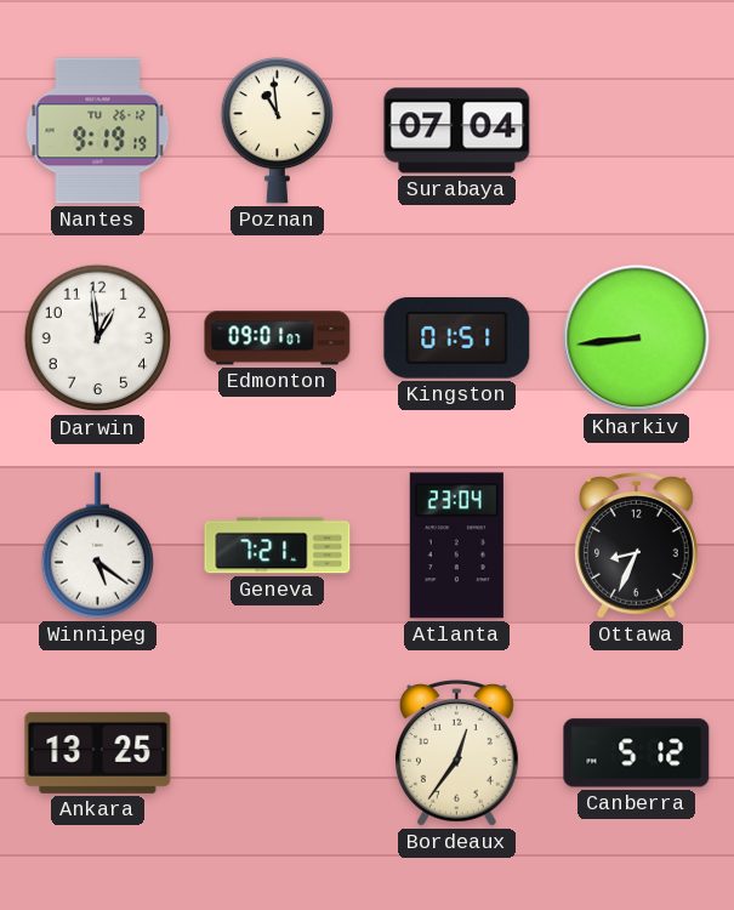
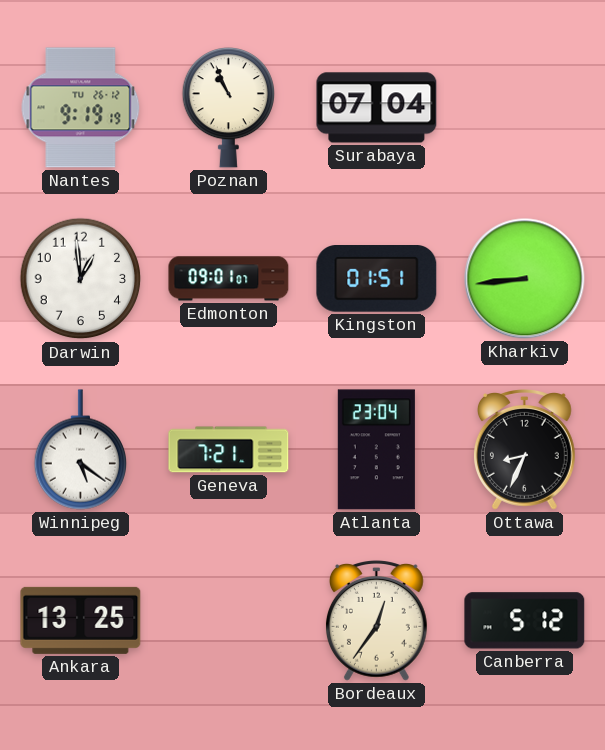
Poznan: 10:59 -> 10:56 (228, 108)
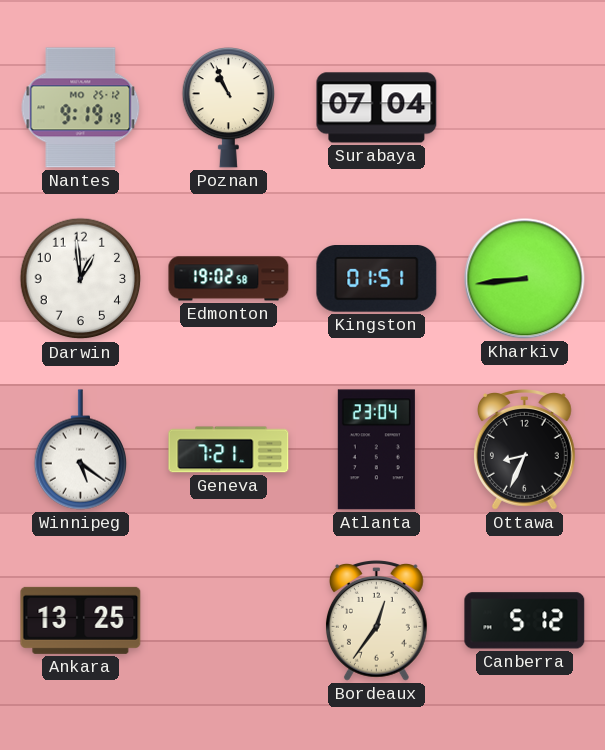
Nantes date: TU 26-12 -> MO 25-12 (81, 108)
Edmonton: 09:01 -> 19:02 (229, 279)
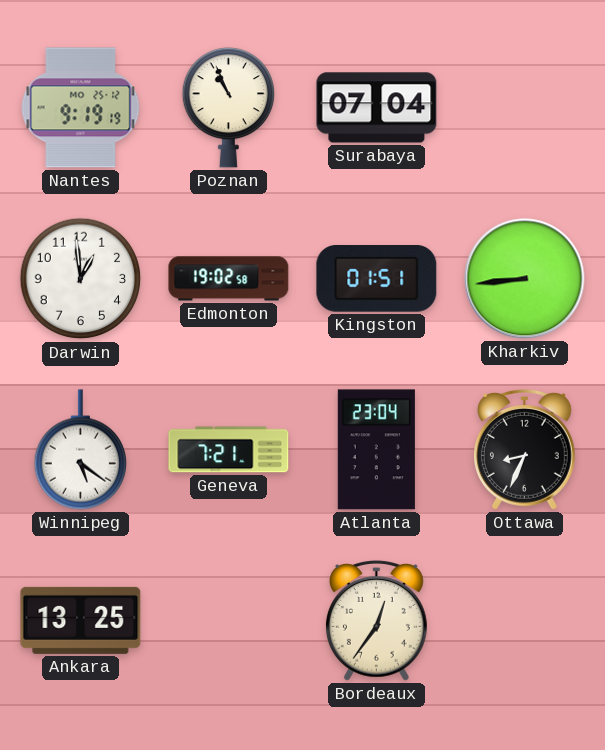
Canberra: 5:12 -> none (525, 621)
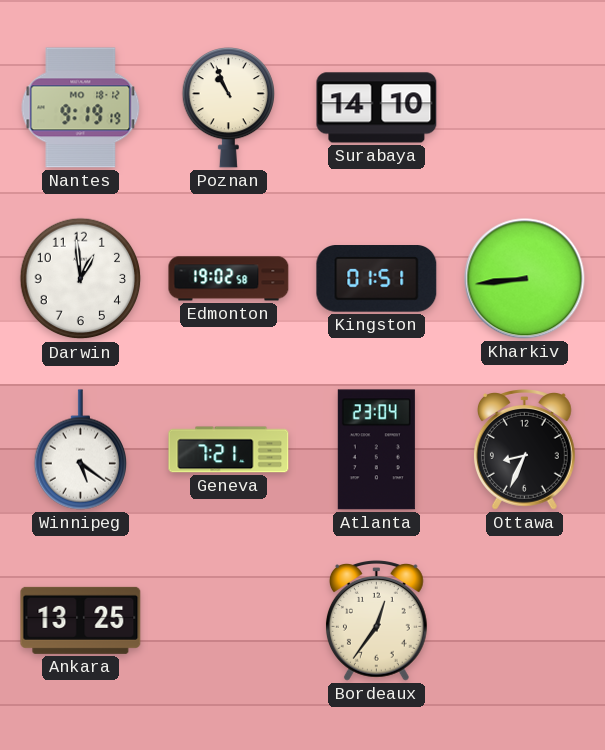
Nantes date: MO 25-12 -> MO 18-12 (81, 108)
Surabaya: 07:04 -> 14:10 (377, 108)
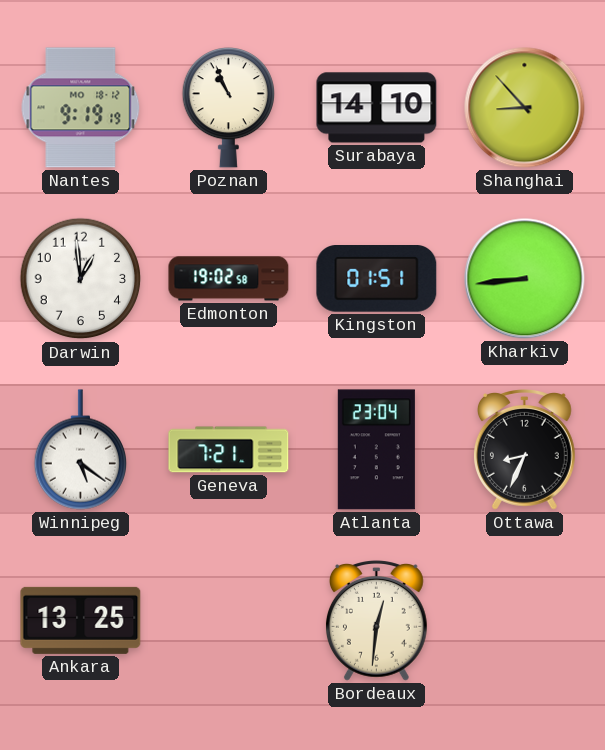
Shanghai: none -> 8:53 (525, 108)
Bordeaux: 12:36 -> 12:31 (376, 621)
